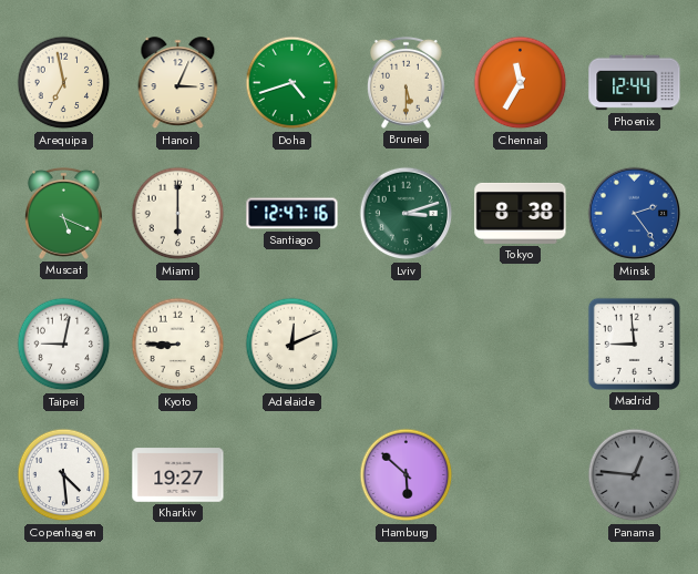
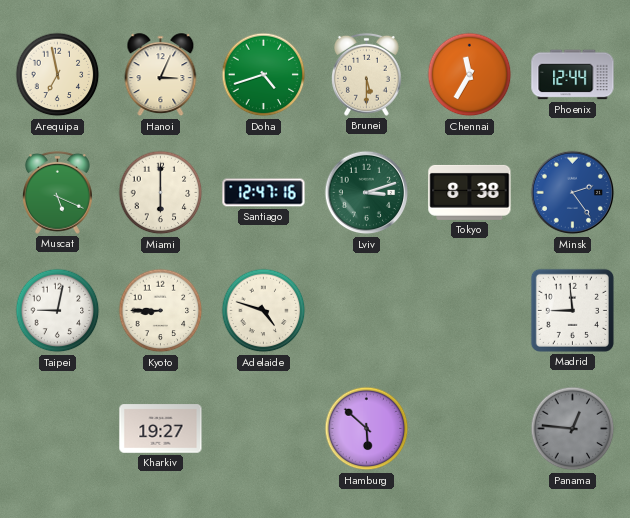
Adelaide: 12:11 -> 4:48 (264, 311)
Copenhagen: 4:29 -> none (64, 475)
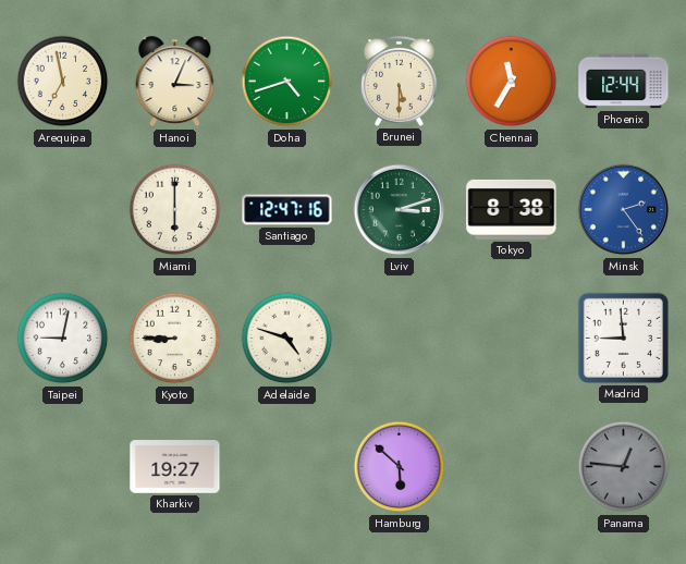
Muscat: 5:19 -> none (57, 192)
